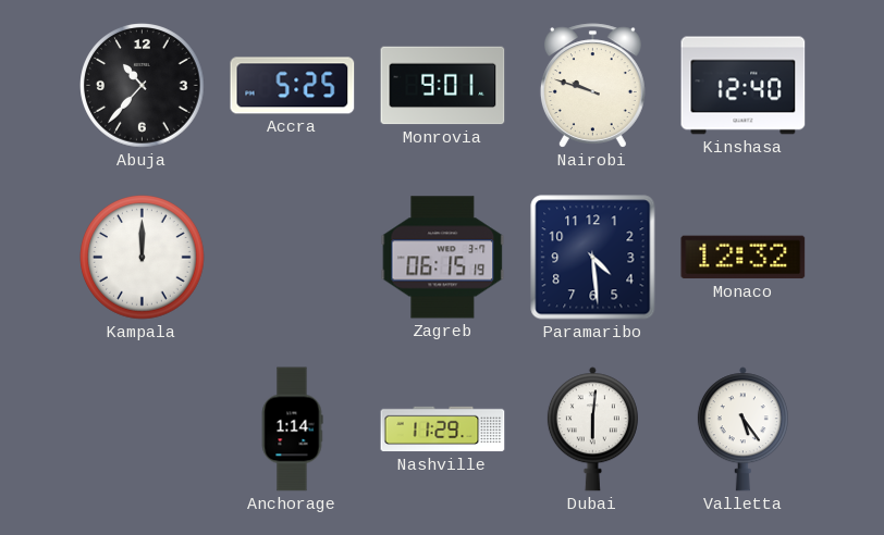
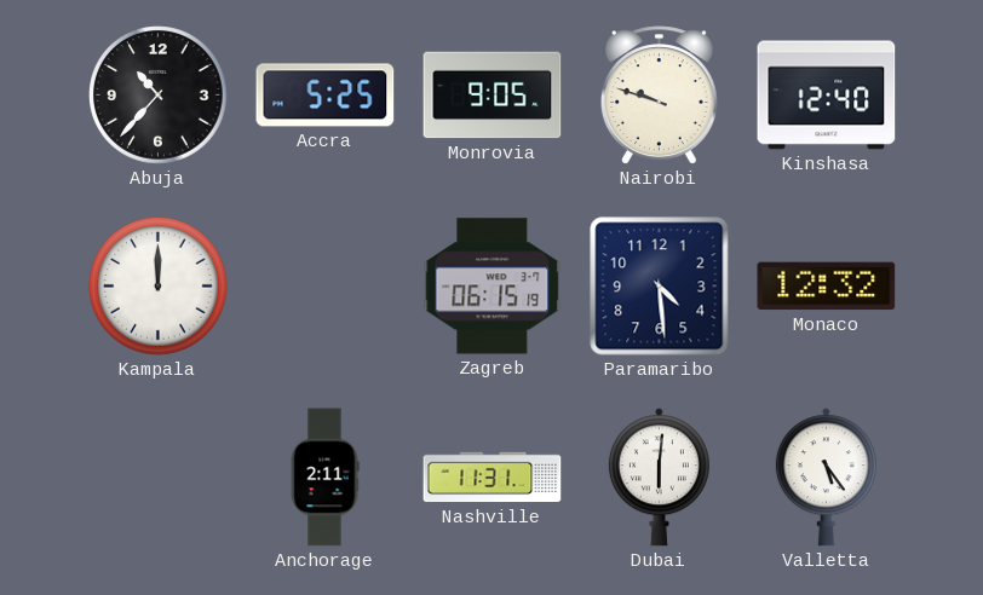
Monrovia: 9:01 -> 9:05 (493, 96)
Anchorage: 1:14 -> 2:11 (324, 478)
Nashville: 11:29 -> 11:31 (493, 478)
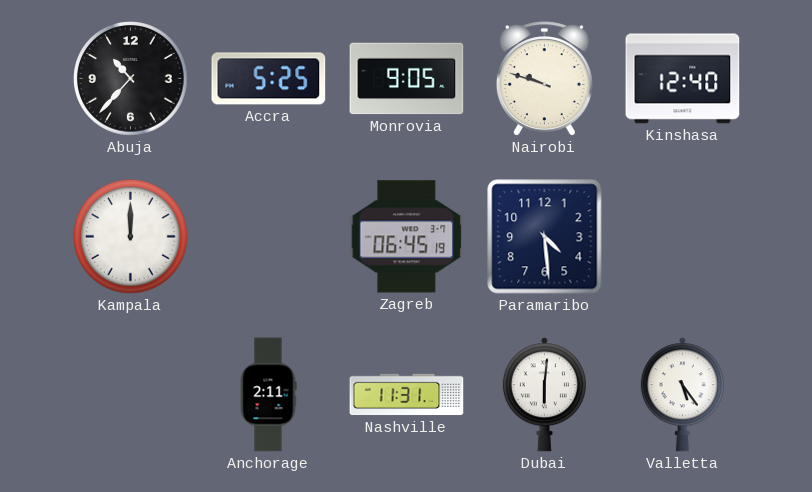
Zagreb: 06:15 -> 06:45 (407, 237)
Monaco: 12:32 -> none (827, 287)
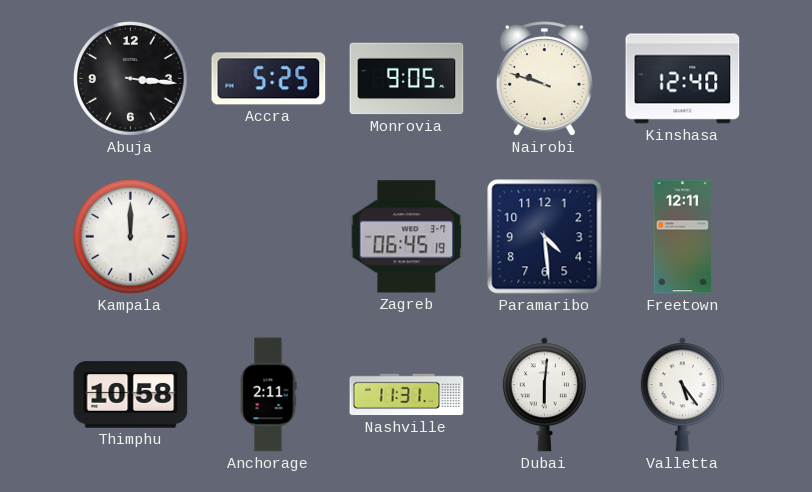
Abuja: 10:37 -> 3:16 (131, 79)
Freetown: none -> 12:11 (682, 237)
Thimphu: none -> 10:58 (131, 395)
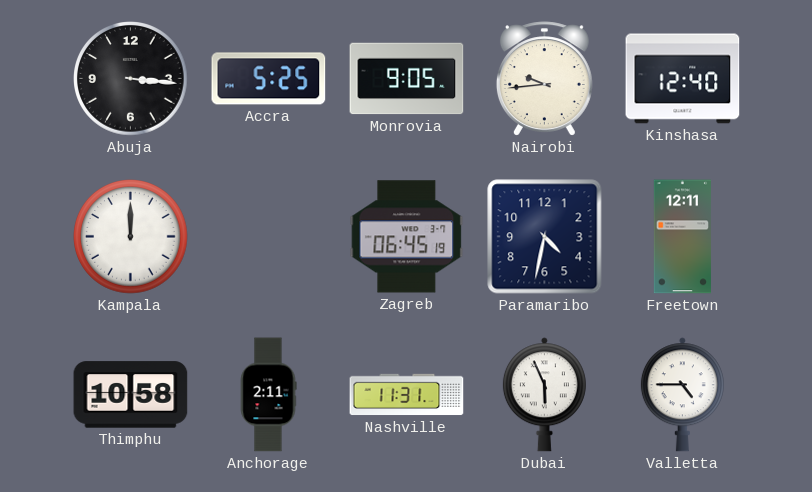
Nairobi: 9:48 -> 9:44 (544, 79)
Paramaribo: 4:29 -> 4:32 (545, 237)
Dubai: 6:01 -> 5:56 (544, 395)
Valletta: 5:24 -> 4:45 (682, 395)
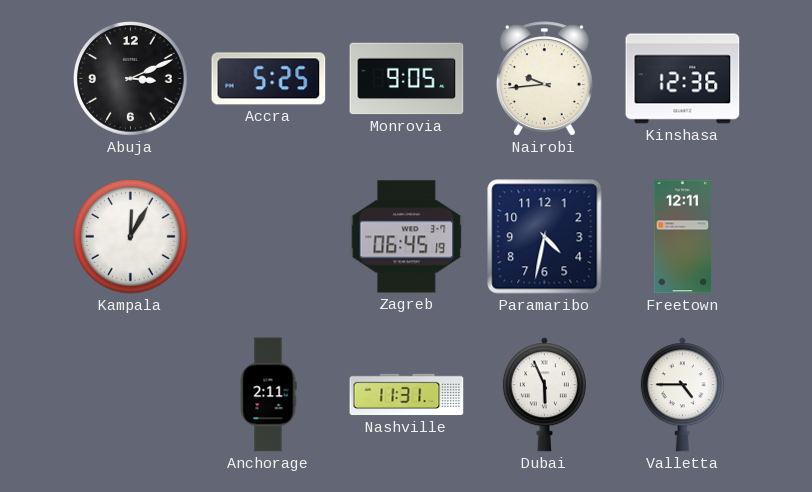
Abuja: 3:16 -> 3:11 (131, 79)
Kinshasa: 12:40 -> 12:36 (683, 79)
Kampala: 12:00 -> 12:05 (131, 237)
Thimphu: 10:58 -> none (131, 395)
